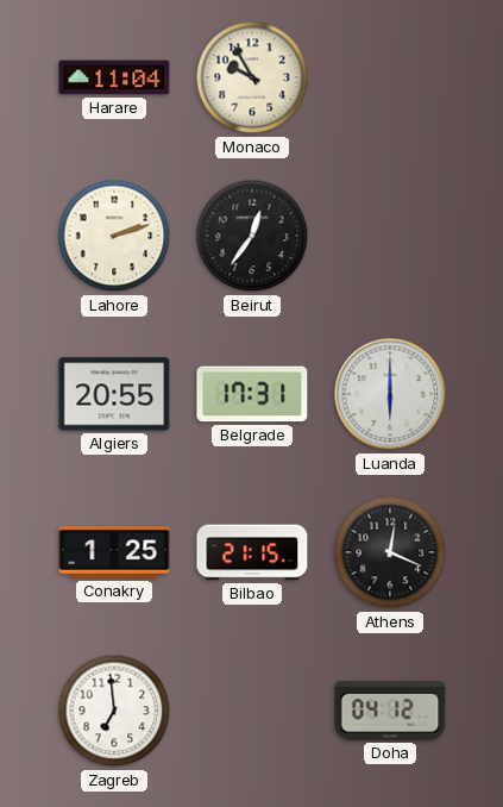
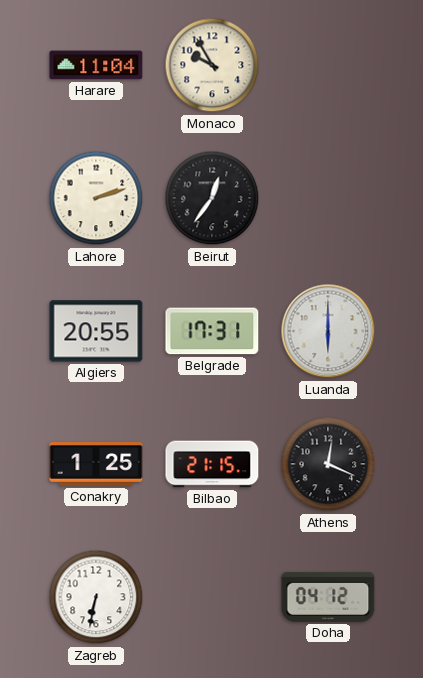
Zagreb: 6:59 -> 6:32 (96, 597)
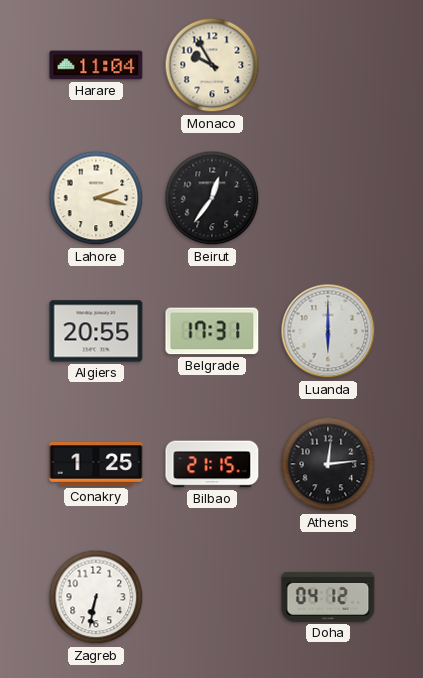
Lahore: 2:12 -> 2:17 (96, 198)
Athens: 12:19 -> 12:14 (328, 464)
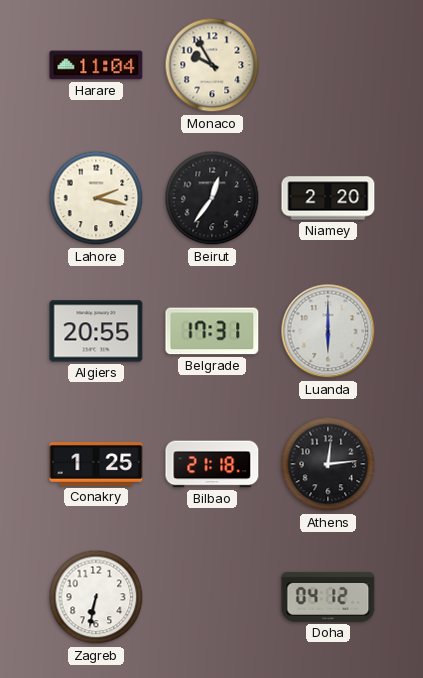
Niamey: none -> 2:20 (328, 198)
Bilbao: 21:15 -> 21:18 (212, 464)
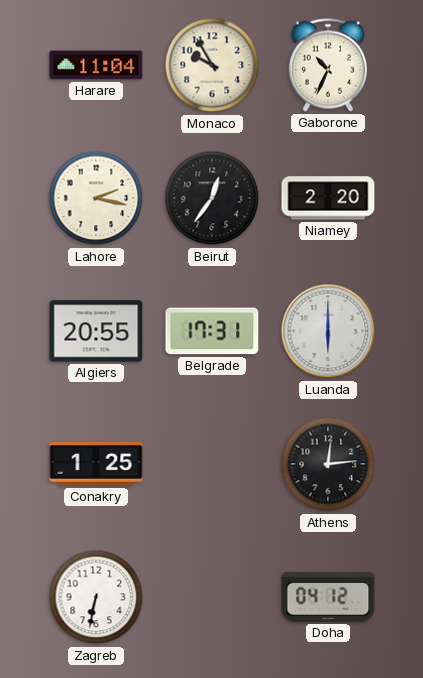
Gaborone: none -> 10:34 (328, 65)
Bilbao: 21:18 -> none (212, 464)
